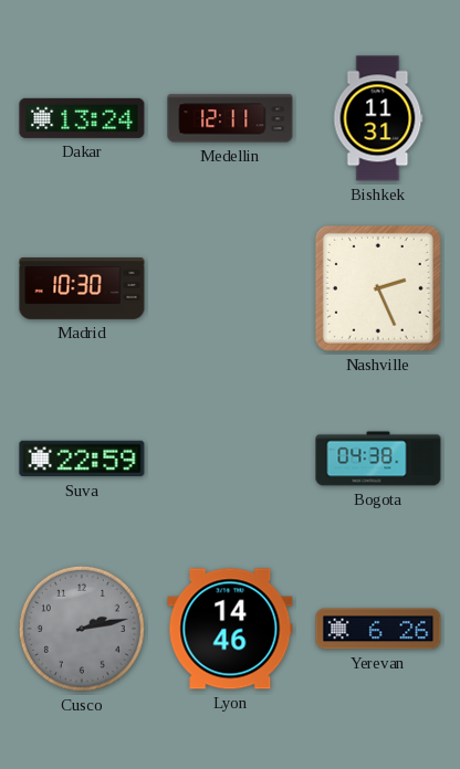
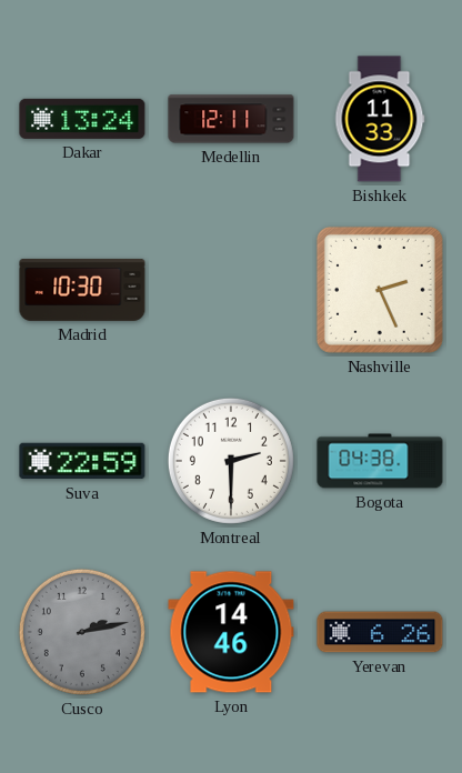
Bishkek: 11:31 -> 11:33 (380, 119)
Montreal: none -> 2:30 (231, 461)
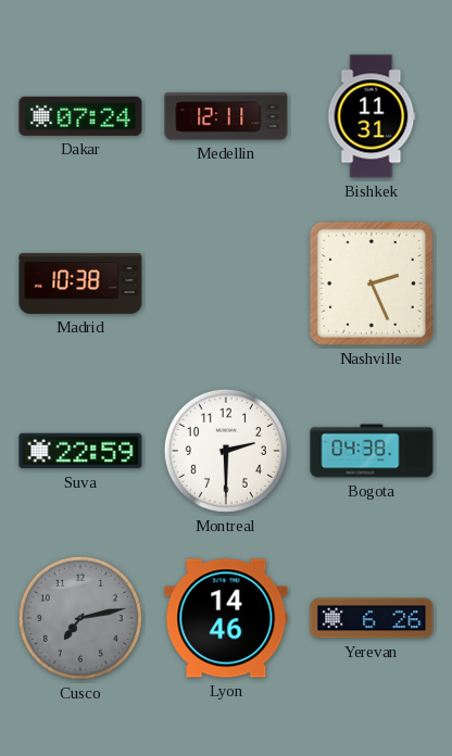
Dakar: 13:24 -> 07:24 (80, 116)
Bishkek: 11:33 -> 11:31 (372, 116)
Madrid: 10:30 -> 10:38 (80, 283)
Cusco: 2:13 -> 7:13 (80, 618)
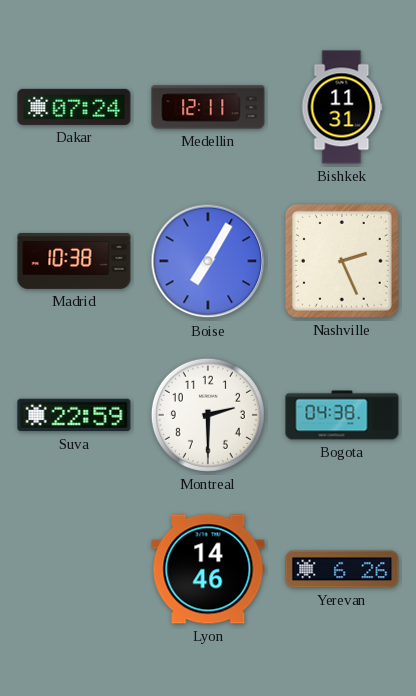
Boise: none -> 7:05 (208, 261)
Cusco: 7:13 -> none (80, 618)
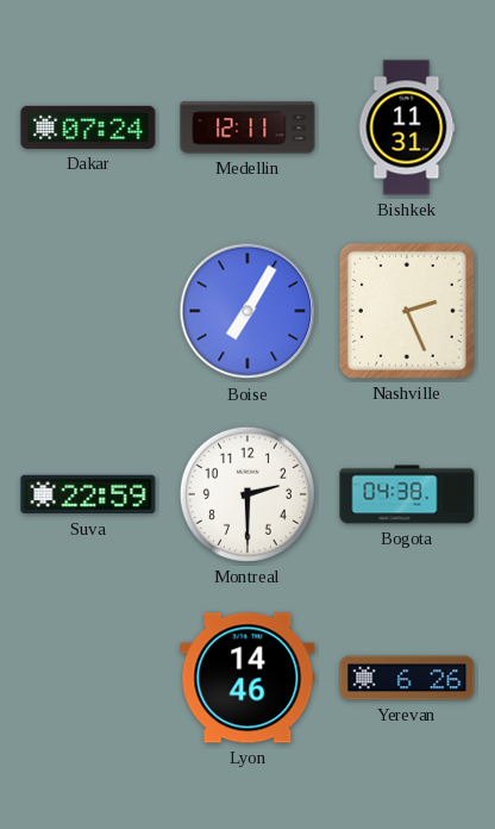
Madrid: 10:38 -> none (74, 261)
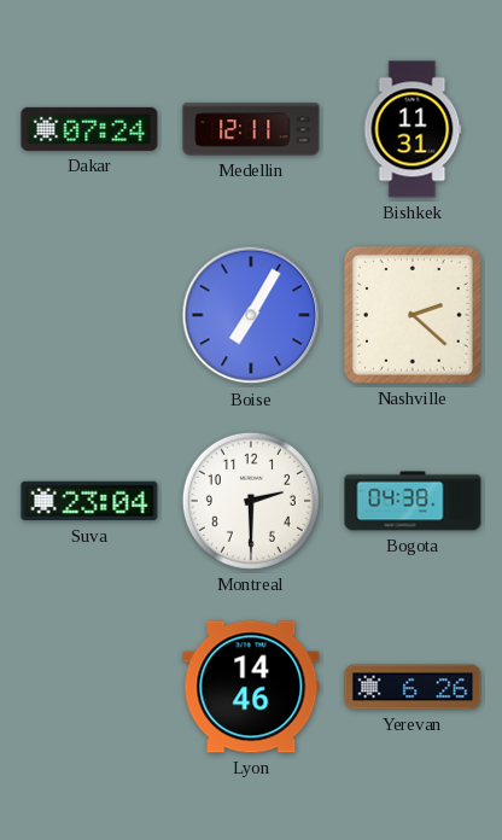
Nashville: 2:26 -> 2:22 (413, 315)
Suva: 22:59 -> 23:04 (89, 501)
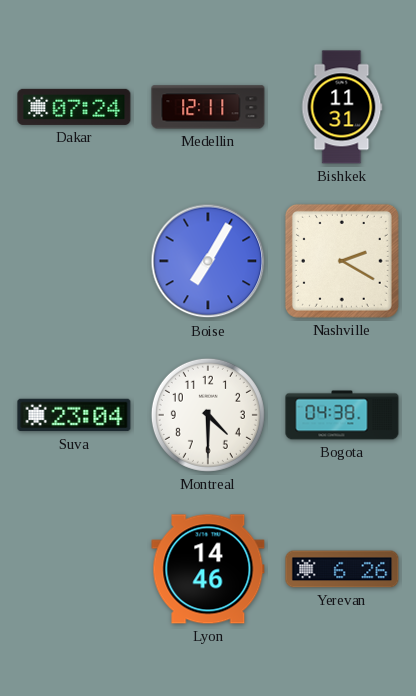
Nashville: 2:22 -> 2:20 (342, 261)
Montreal: 2:30 -> 4:30 (208, 415)
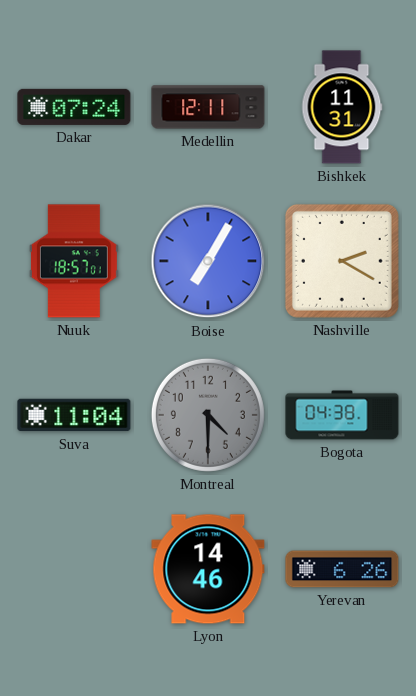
Nuuk: none -> 18:57 (74, 261)
Suva: 23:04 -> 11:04 (74, 415)
Montreal dial: white -> grey (208, 415)
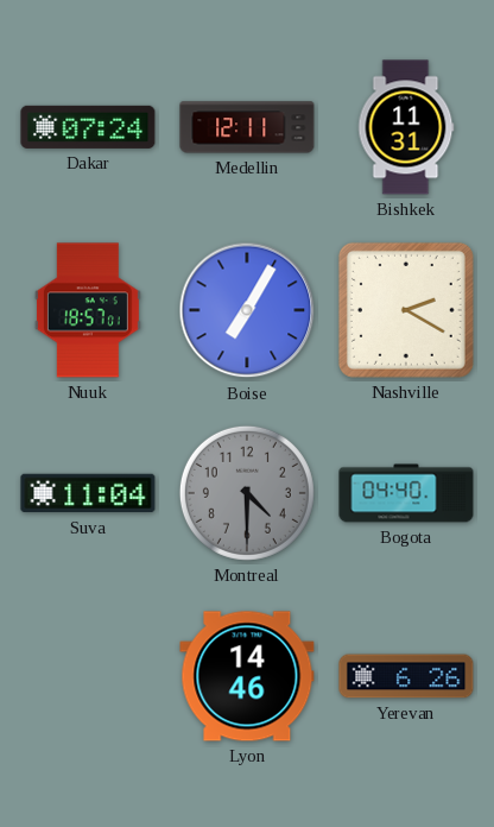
Bogota: 04:38 -> 04:40 (406, 493)
